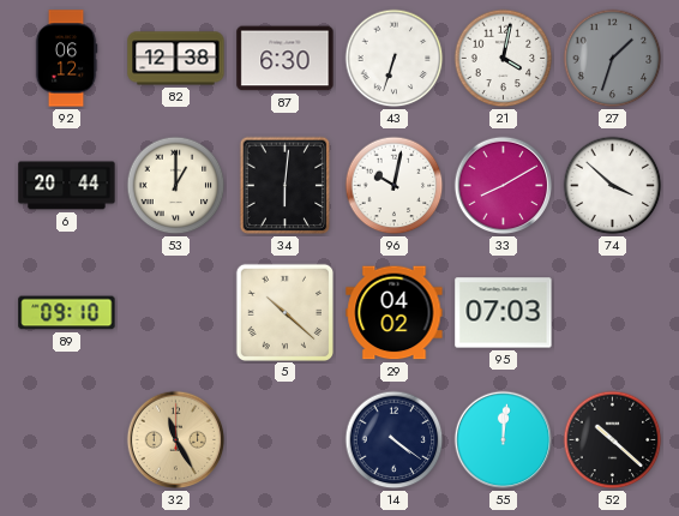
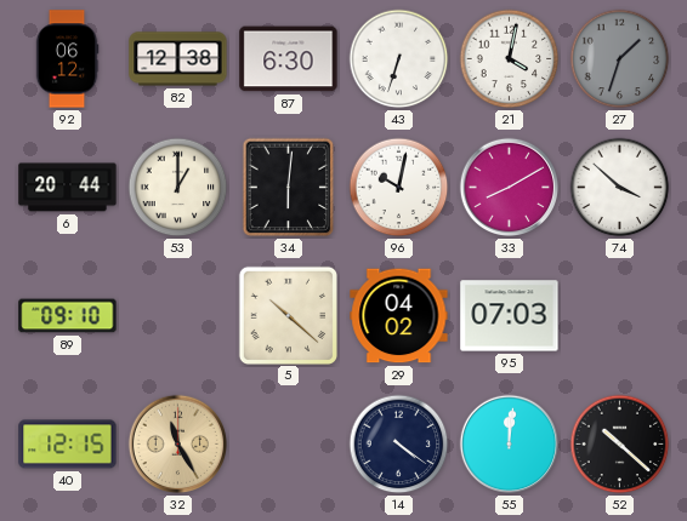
40: none -> 12:15 (68, 445)
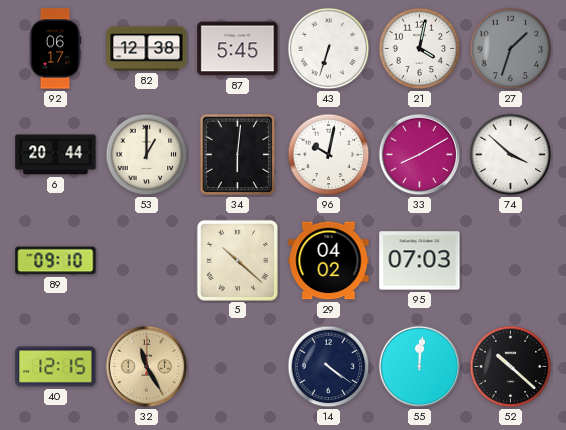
92: 06:12 -> 06:17 (55, 49)
87: 6:30 -> 5:45 (238, 49)
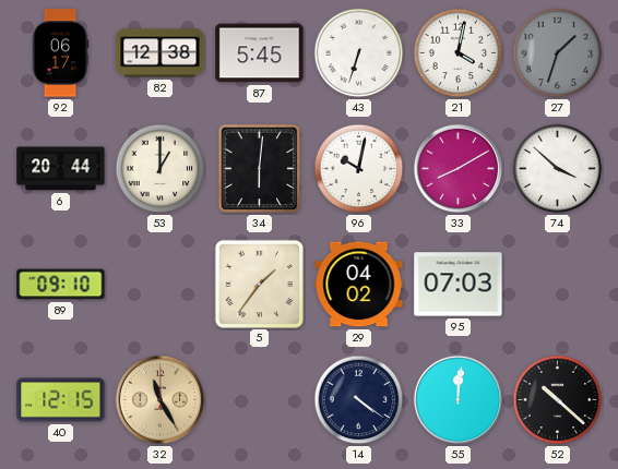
5: 10:22 -> 1:36 (259, 284)
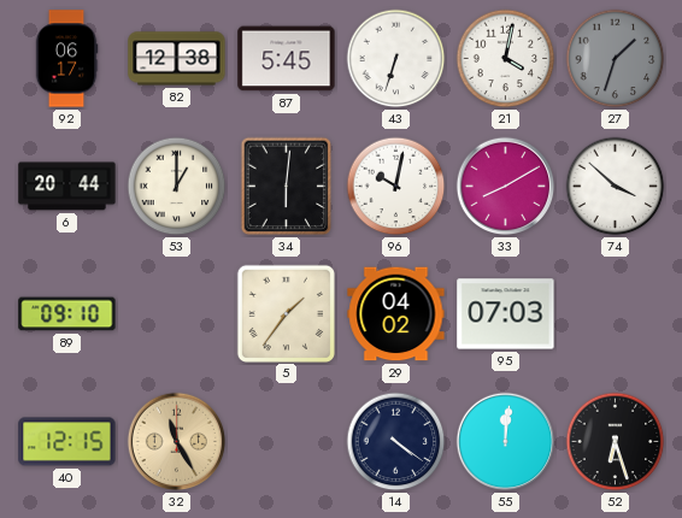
52: 10:22 -> 6:27 (616, 442)
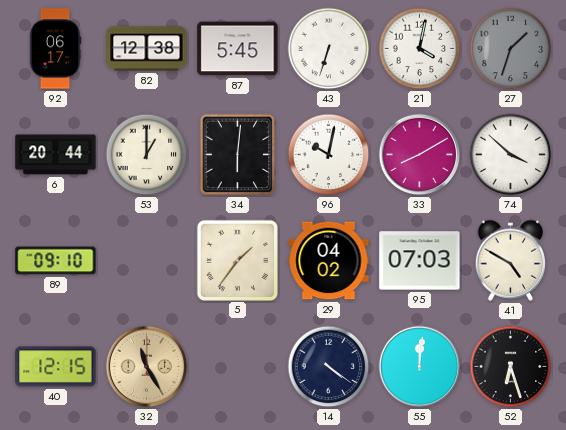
41: none -> 4:50 (510, 260)
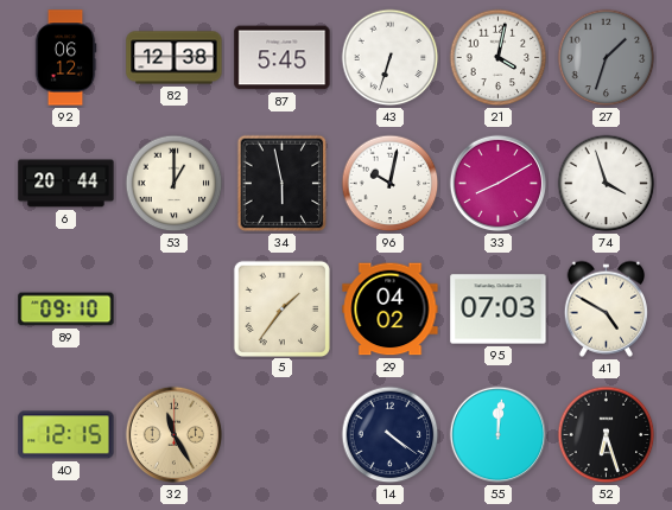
92: 06:17 -> 06:12 (65, 58)
34: 6:01 -> 5:58 (283, 184)
74: 3:52 -> 3:57 (607, 184)
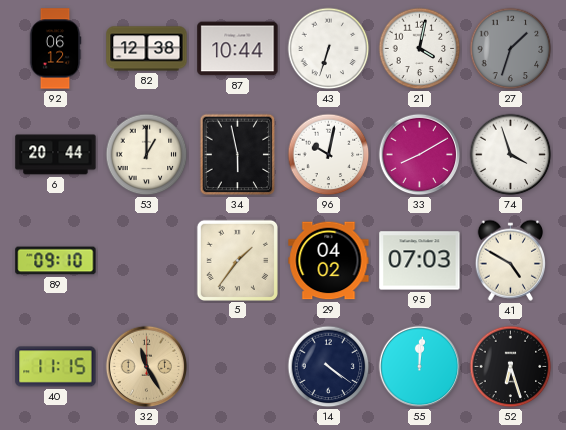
87: 5:45 -> 10:44 (238, 49)
40: 12:15 -> 11:15 (56, 367)
